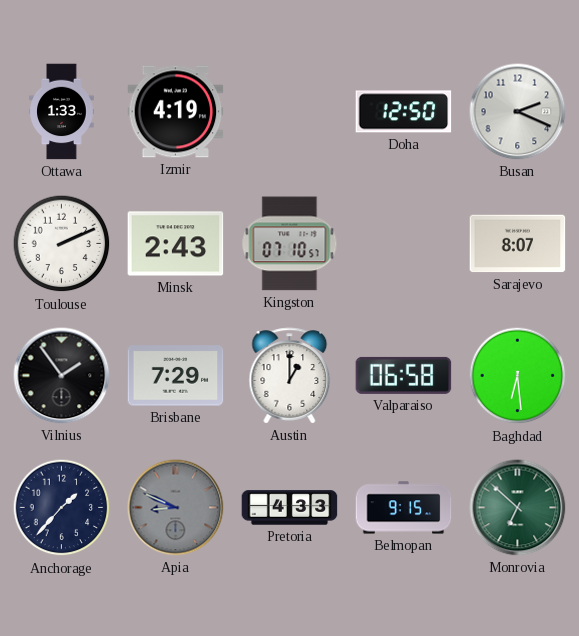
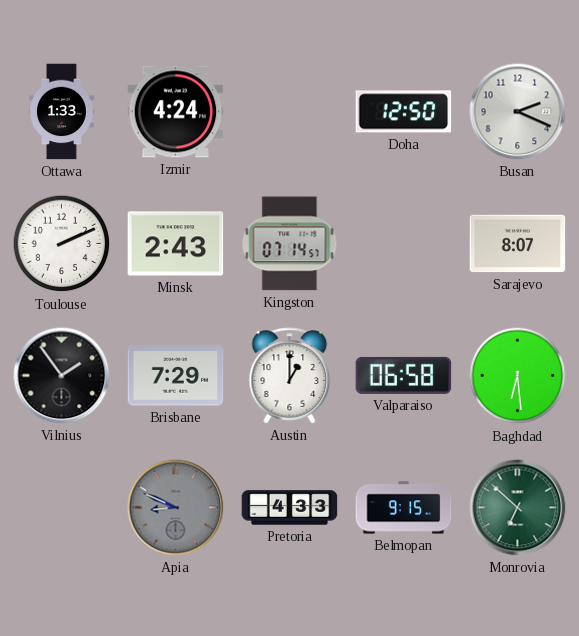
Izmir: 4:19 -> 4:24 (176, 112)
Kingston: 07:10 -> 07:14 (290, 244)
Anchorage: 1:37 -> none (62, 508)
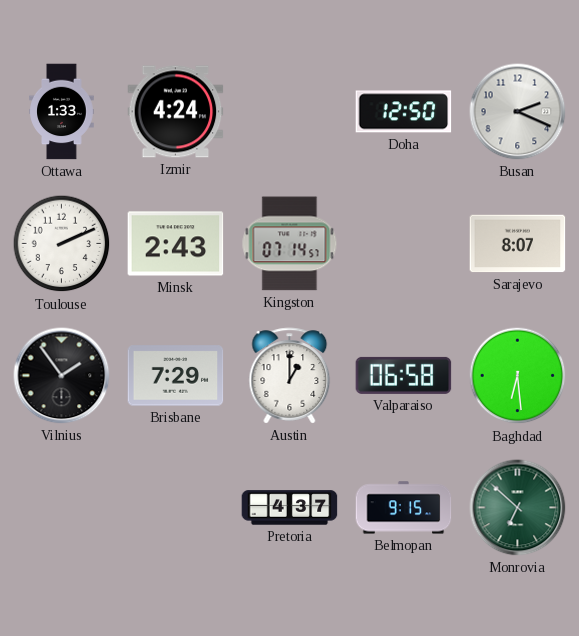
Apia: 8:49 -> none (176, 508)
Pretoria: 4:33 -> 4:37 (290, 508)
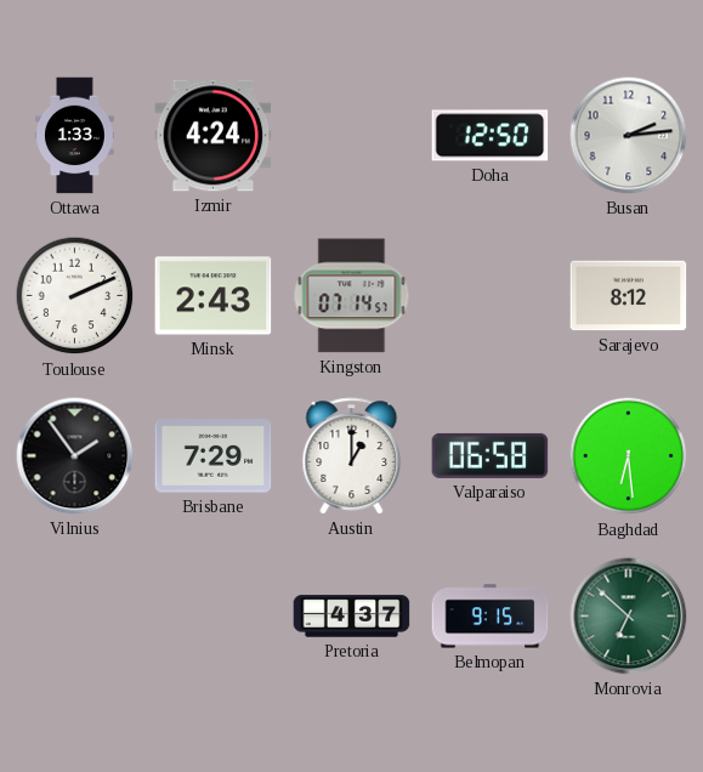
Busan: 2:19 -> 2:14 (629, 136)
Sarajevo: 8:07 -> 8:12 (629, 296)
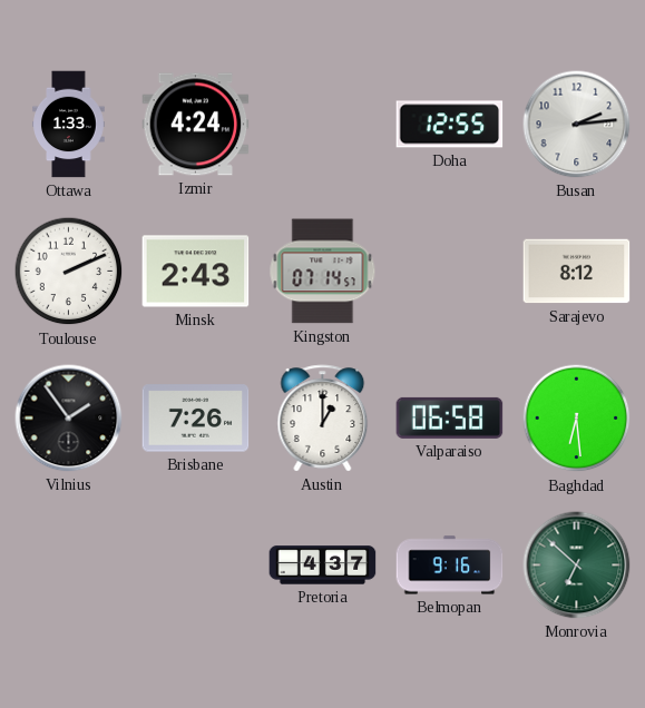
Doha: 12:50 -> 12:55 (450, 125)
Brisbane: 7:29 -> 7:26 (196, 419)
Belmopan: 9:15 -> 9:16 (450, 566)
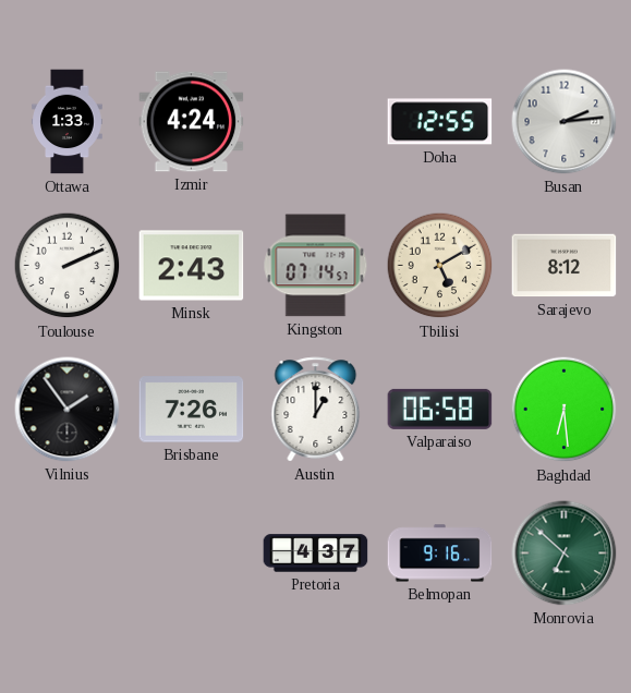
Tbilisi: none -> 5:10 (440, 266)
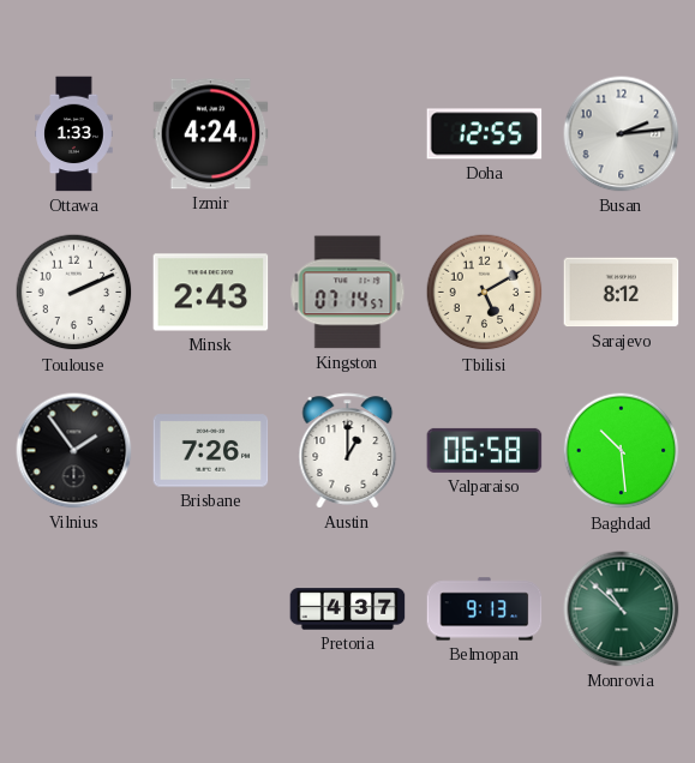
Baghdad: 6:29 -> 10:29 (622, 451)
Belmopan: 9:16 -> 9:13 (485, 609)
Monrovia: 6:52 -> 10:52 (622, 609)
